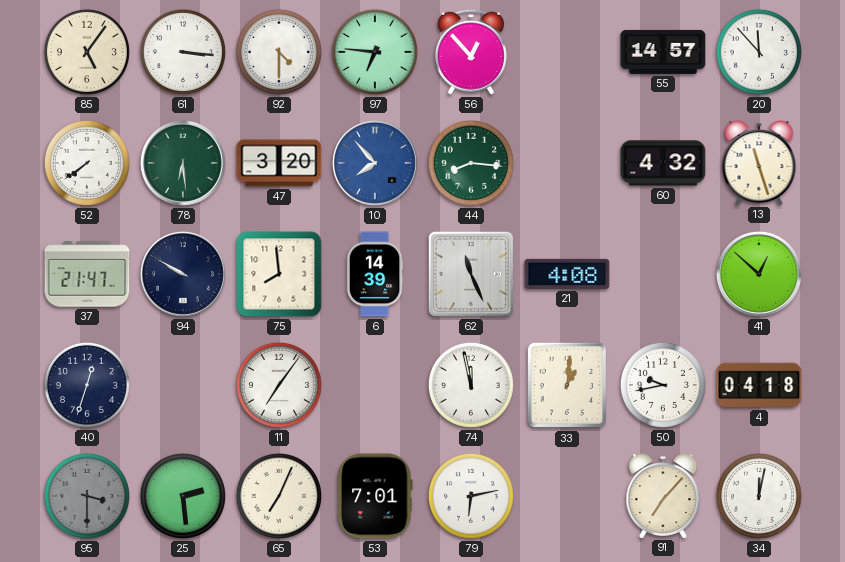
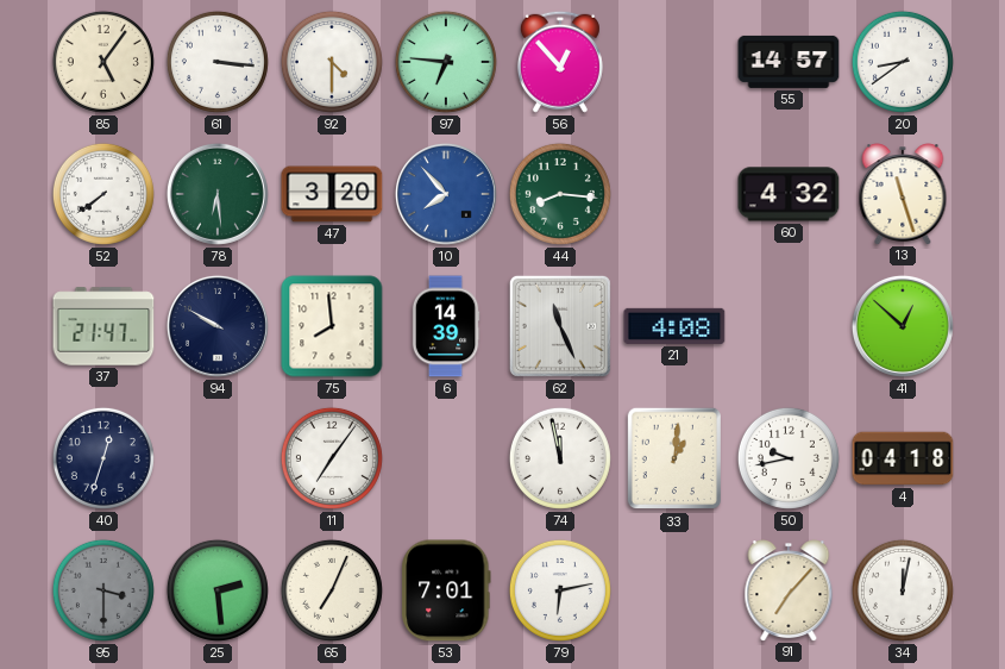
20: 11:53 -> 8:39 (903, 62)
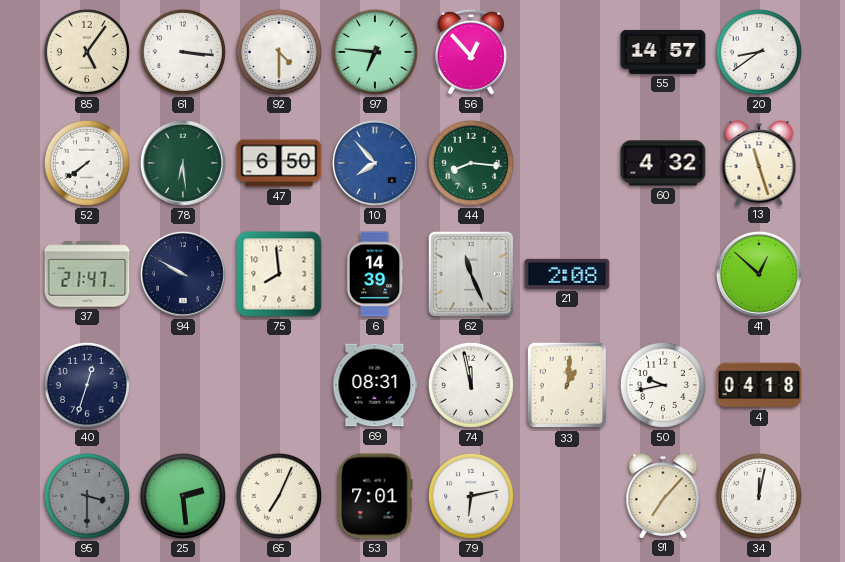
47: 3:20 -> 6:50 (279, 163)
21: 4:08 -> 2:08 (567, 274)
11: 7:06 -> none (332, 458)
69: none -> 08:31 (375, 385)
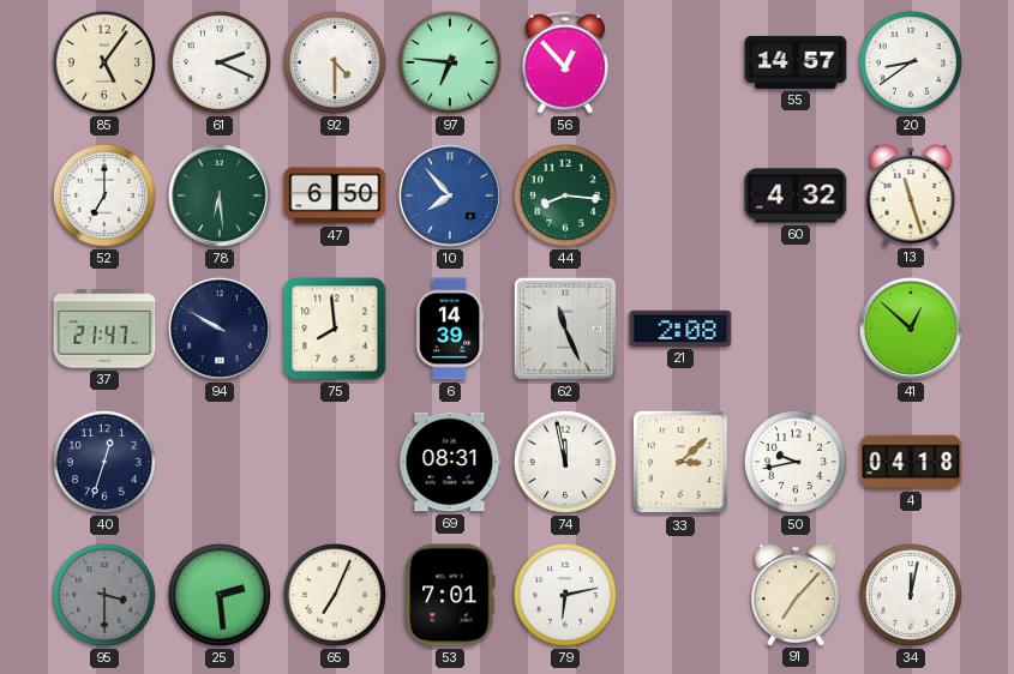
61: 3:16 -> 2:19 (220, 62)
52: 7:39 -> 7:00 (104, 195)
33: 1:01 -> 3:08 (679, 462)
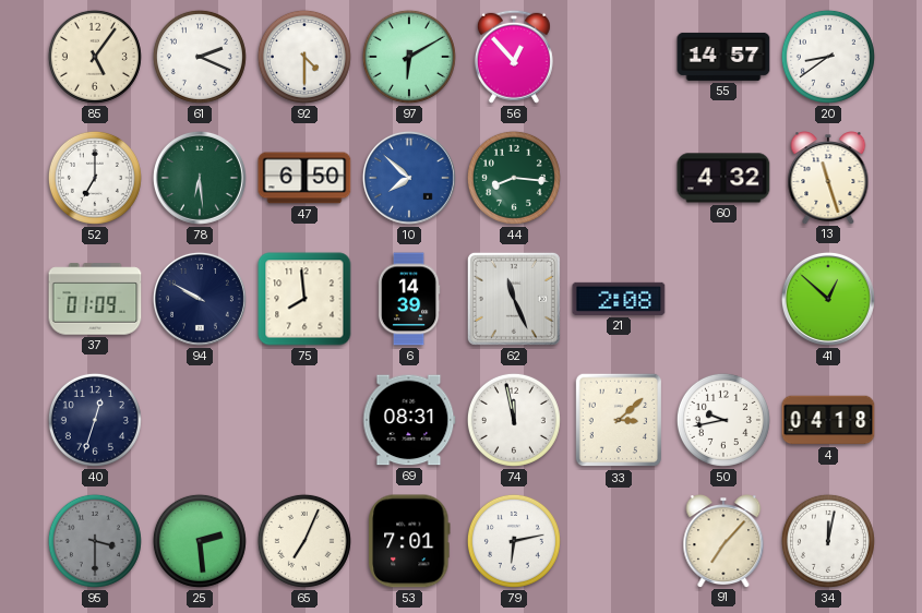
97: 6:46 -> 6:10 (409, 57)
10: 7:53 -> 7:52 (409, 178)
37: 21:47 -> 01:09 (95, 299)
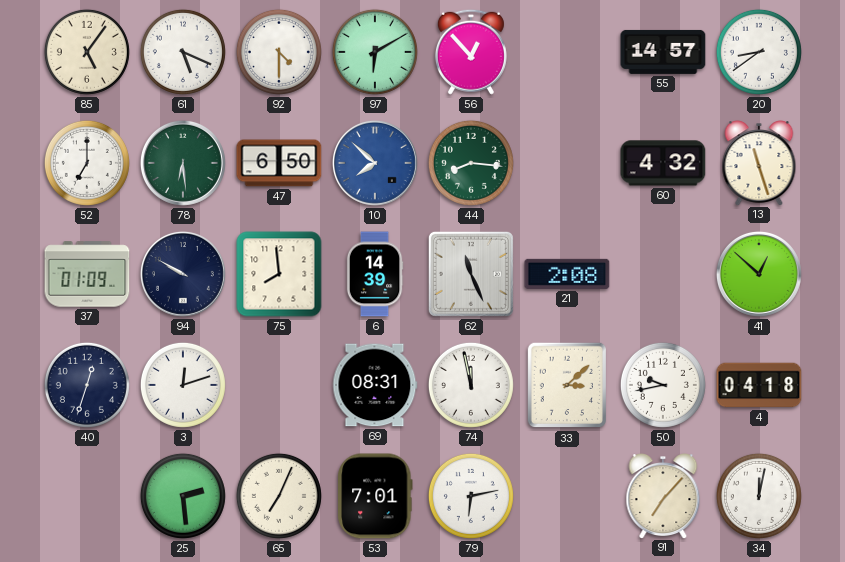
61: 2:19 -> 5:19 (183, 52)
3: none -> 12:12 (183, 385)
95: 3:30 -> none (95, 541)
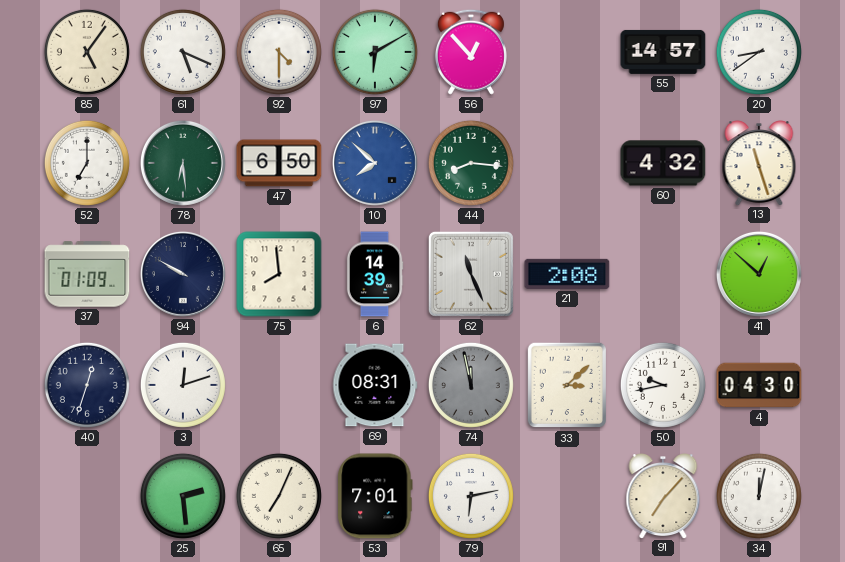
74 dial: white -> grey (471, 385)
4: 04:18 -> 04:30 (759, 385)
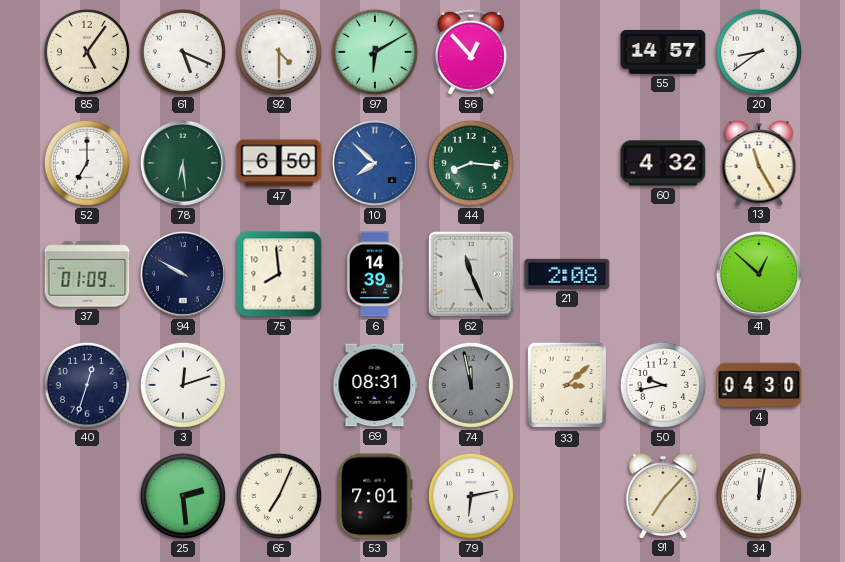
13: 11:27 -> 11:25 (759, 163)
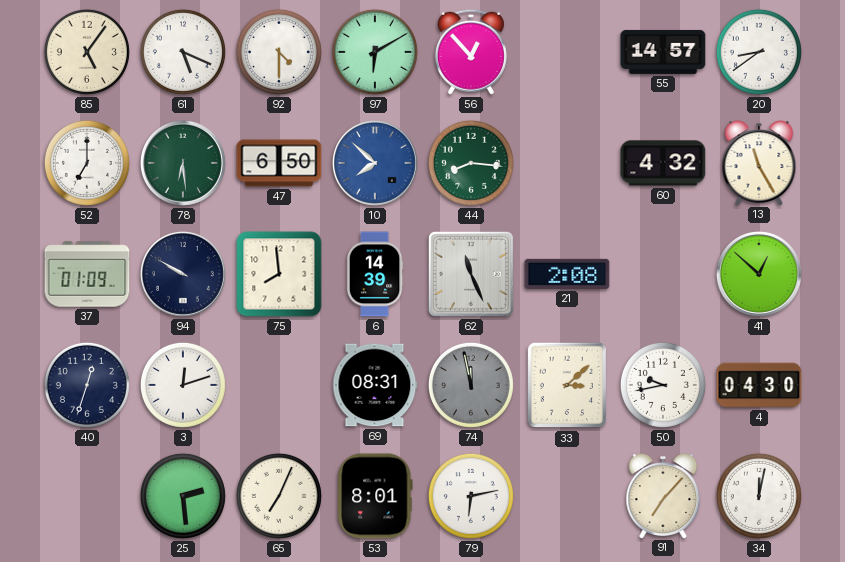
53: 7:01 -> 8:01 (375, 496)
